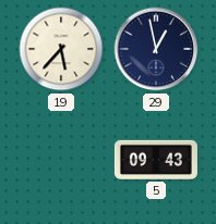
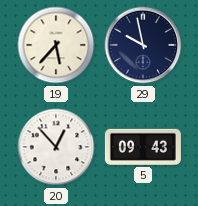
29: 12:58 -> 9:58 (143, 45)
20: none -> 12:53 (56, 147)
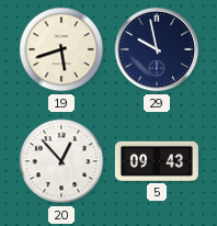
19: 5:37 -> 5:42 (61, 49)
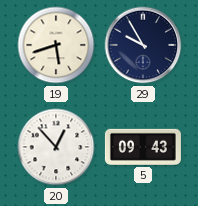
29: 9:58 -> 9:55 (143, 45)
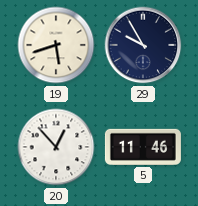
5: 09:43 -> 11:46 (143, 147)
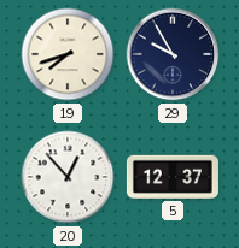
19: 5:42 -> 7:42 (68, 54)
5: 11:46 -> 12:37 (173, 177)
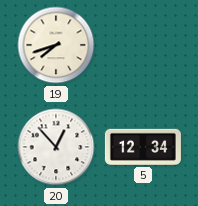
29: 9:55 -> none (173, 54)
5: 12:37 -> 12:34 (143, 147)
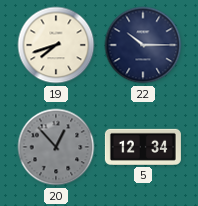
22: none -> 10:15 (143, 45)
20 dial: white -> grey (56, 147)
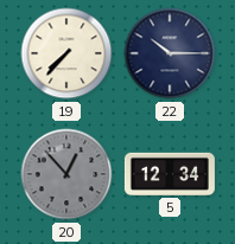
19: 7:42 -> 7:37 (66, 53)
